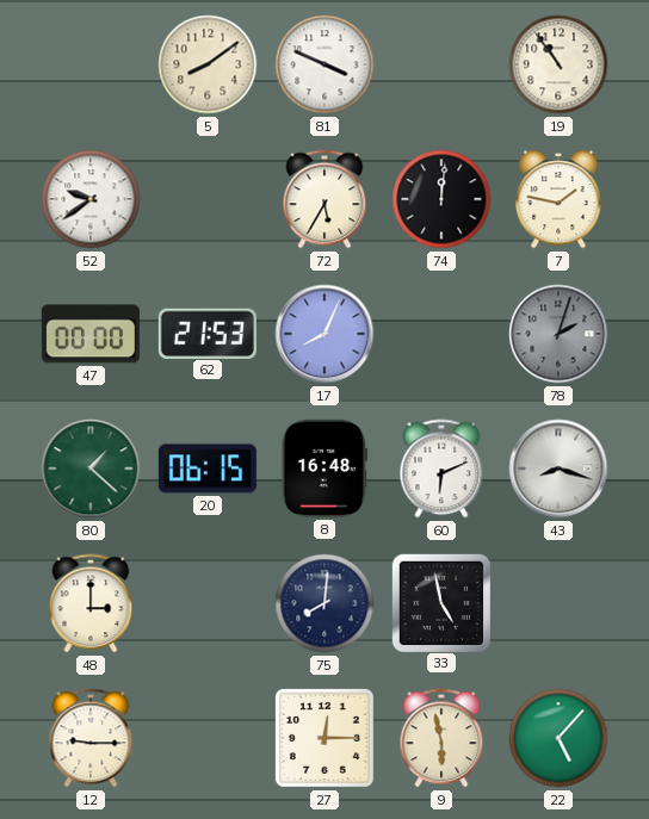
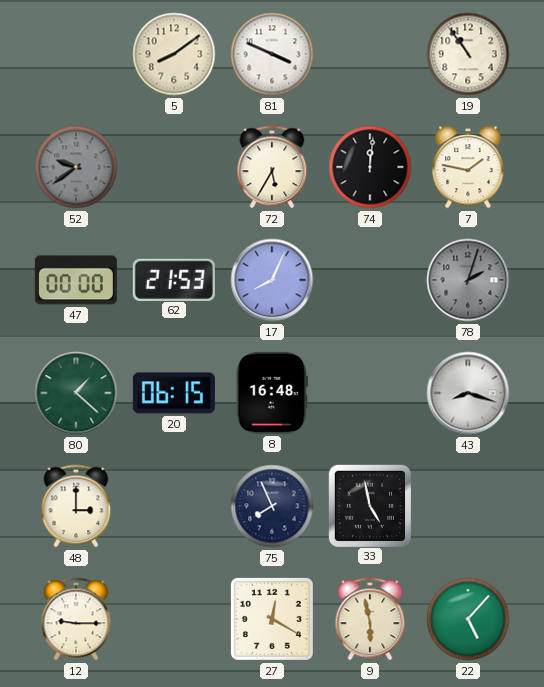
52 dial: white -> grey (76, 167)
60: 6:11 -> none (441, 469)
75: 8:01 -> 7:56 (272, 506)
27: 12:15 -> 12:20 (272, 619)
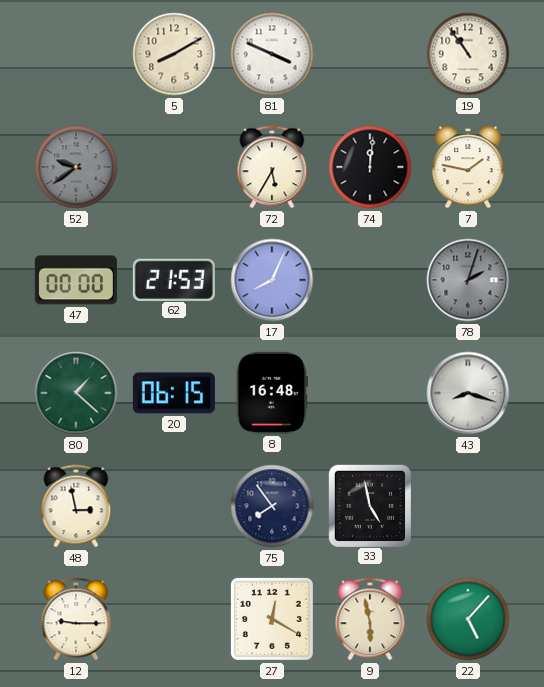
5: 8:09 -> 8:10 (174, 54)
48: 3:00 -> 2:58 (76, 506)
75: 7:56 -> 7:54 (272, 506)
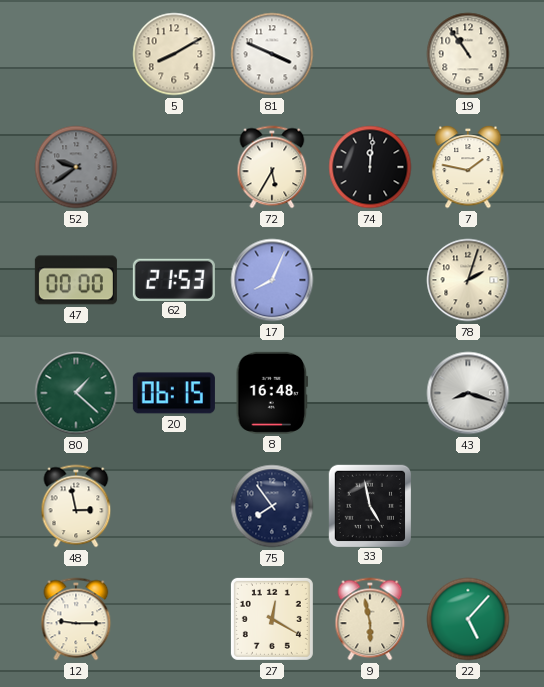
78 dial: grey -> cream (468, 280)
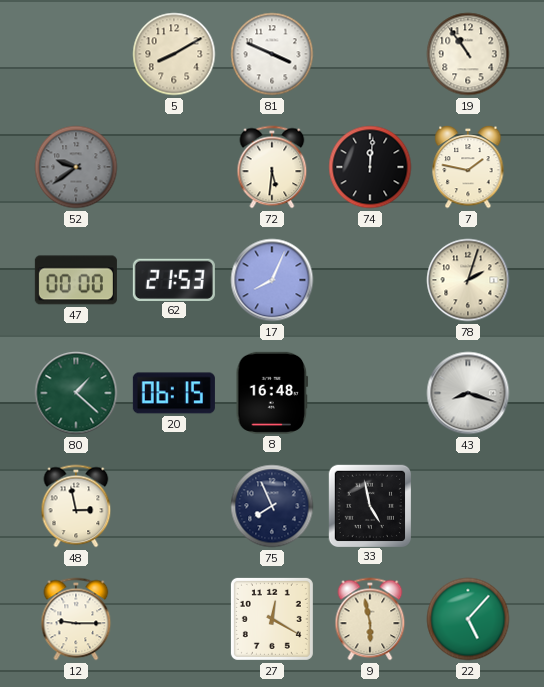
72: 5:35 -> 5:31 (272, 167)
75: 7:54 -> 7:56 (272, 506)
